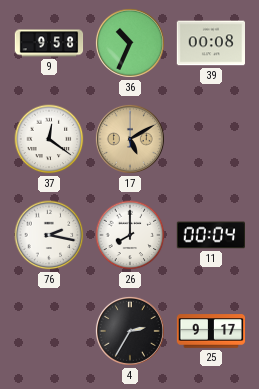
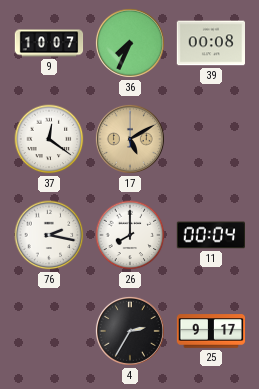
9: 9:58 -> 10:07 (49, 43)
36: 10:34 -> 7:34 (130, 43)
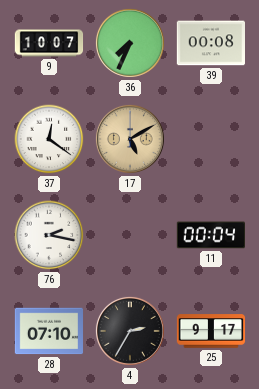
26: 8:00 -> none (130, 235)
28: none -> 07:10 (49, 331)
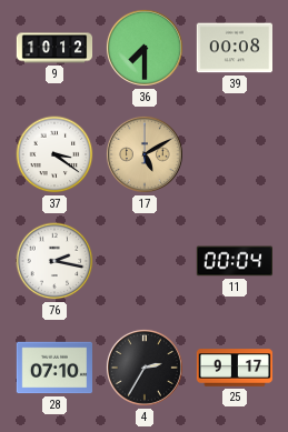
9: 10:07 -> 10:12 (54, 48)
36: 7:34 -> 7:30 (145, 48)
37: 12:21 -> 3:21 (54, 154)
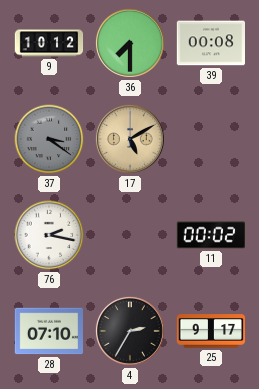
37 dial: white -> grey (49, 139)
11: 00:04 -> 00:02 (210, 235)
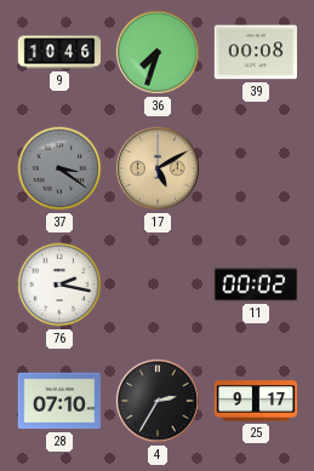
9: 10:12 -> 10:46 (59, 52)
36: 7:30 -> 7:33 (158, 52)
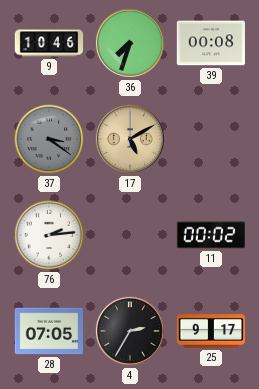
76: 2:17 -> 2:14 (49, 235)
28: 07:10 -> 07:05 (49, 331)
